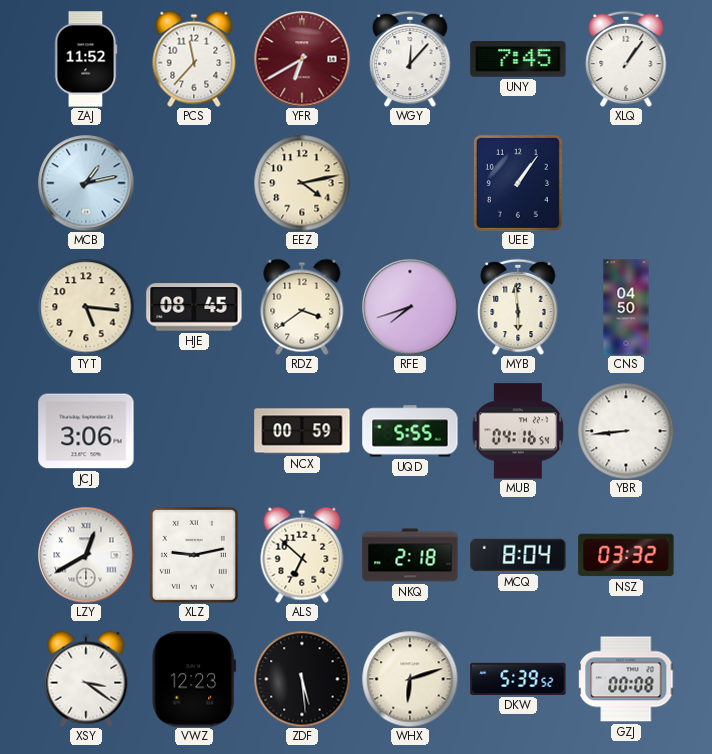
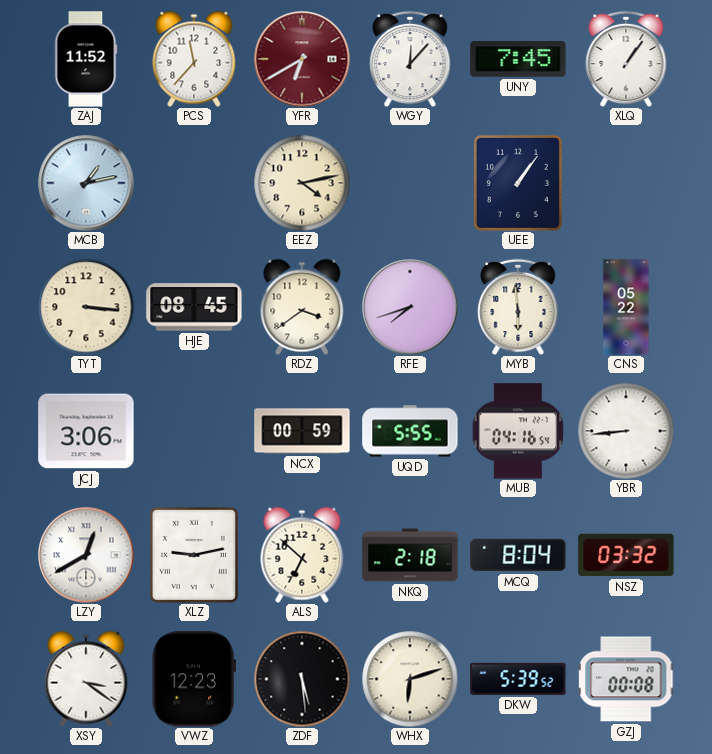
TYT: 5:16 -> 3:16 (86, 307)
CNS: 04:50 -> 05:22 (626, 307)
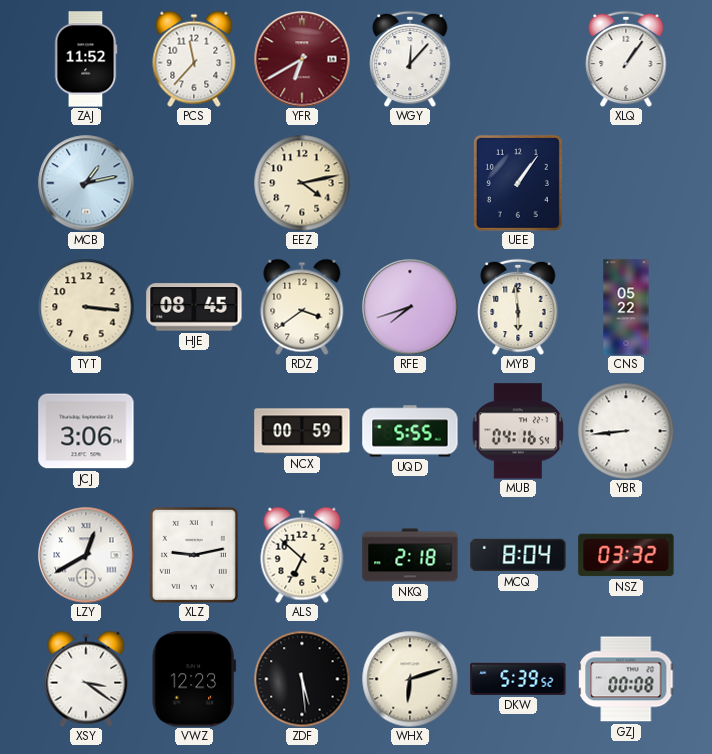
UNY: 7:45 -> none (518, 59)
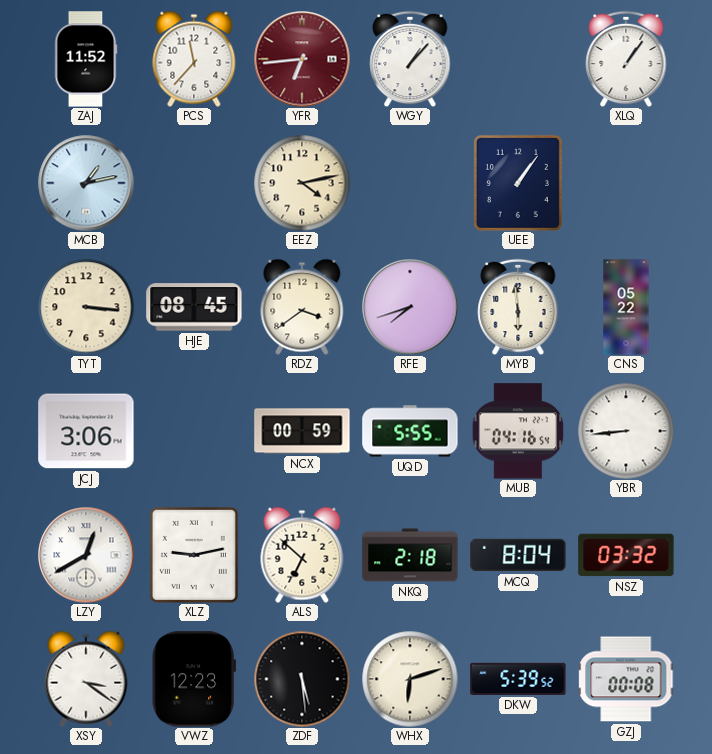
YFR: 6:40 -> 6:44 (302, 59)
WGY: 12:07 -> 1:07 (410, 59)
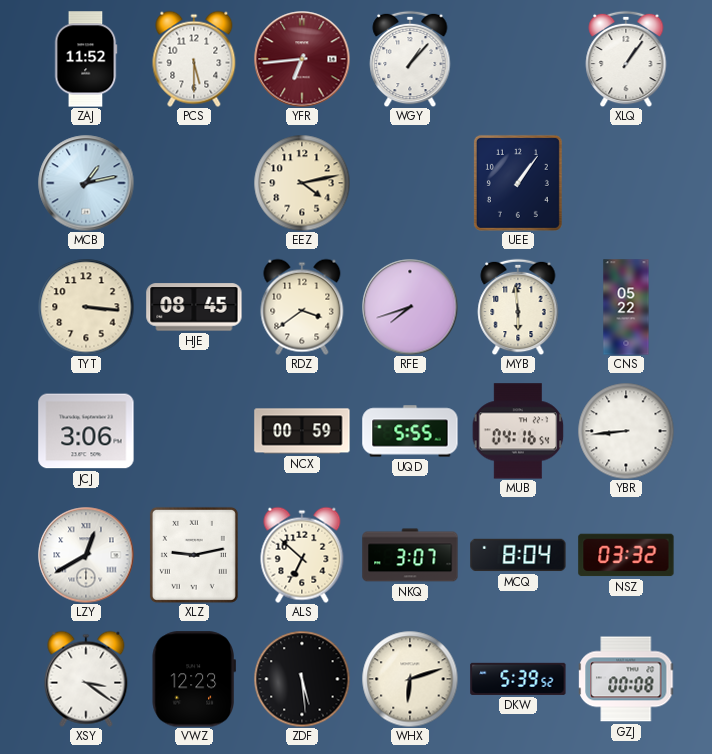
PCS: 11:37 -> 5:30 (194, 59)
NKQ: 2:18 -> 3:07 (410, 555)
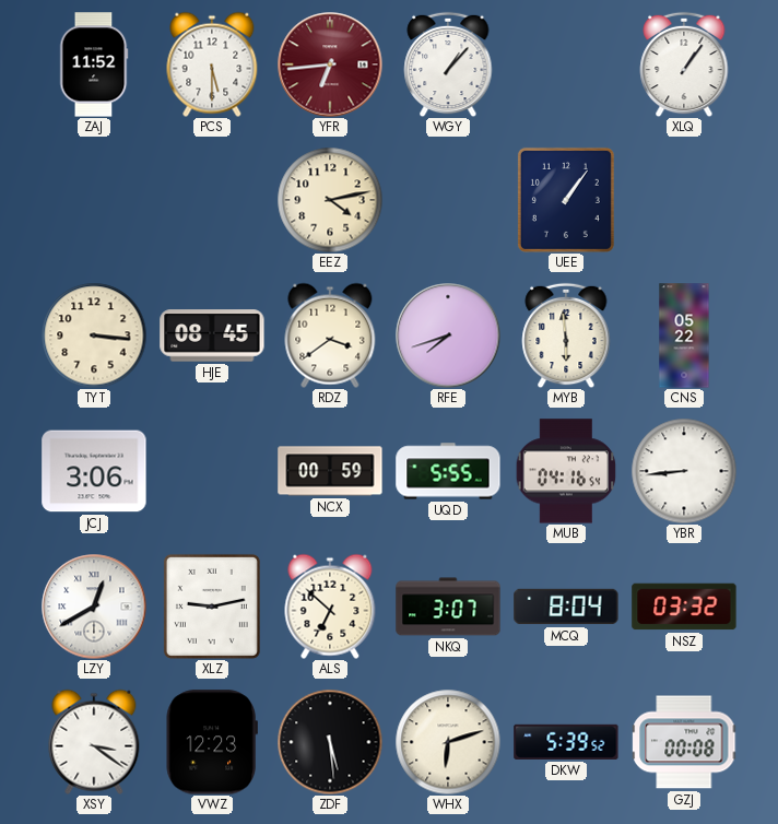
MCB: 1:13 -> none (86, 183)
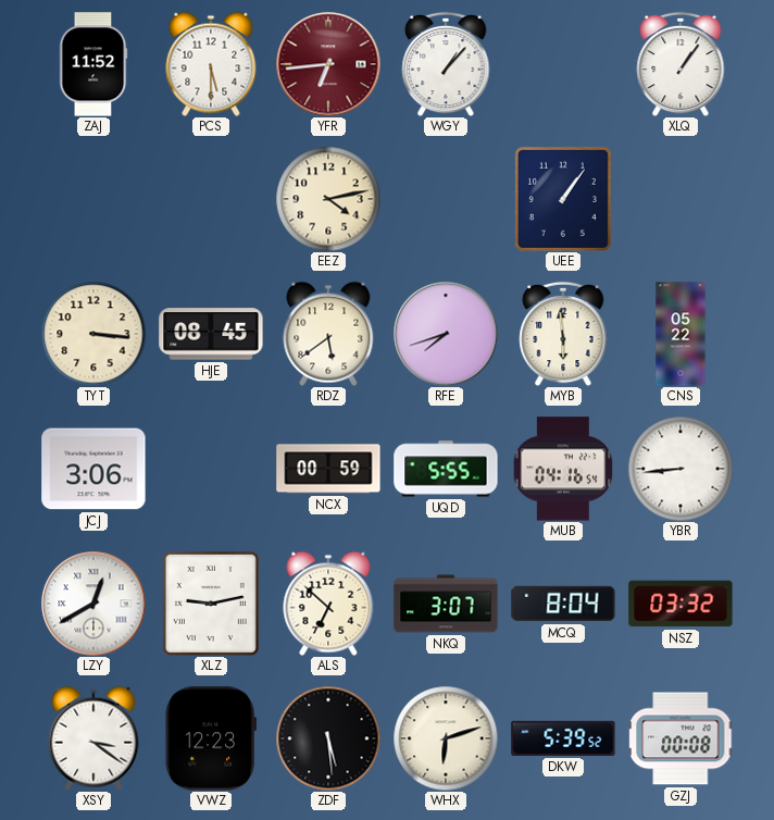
RDZ: 3:39 -> 5:39 (328, 334)
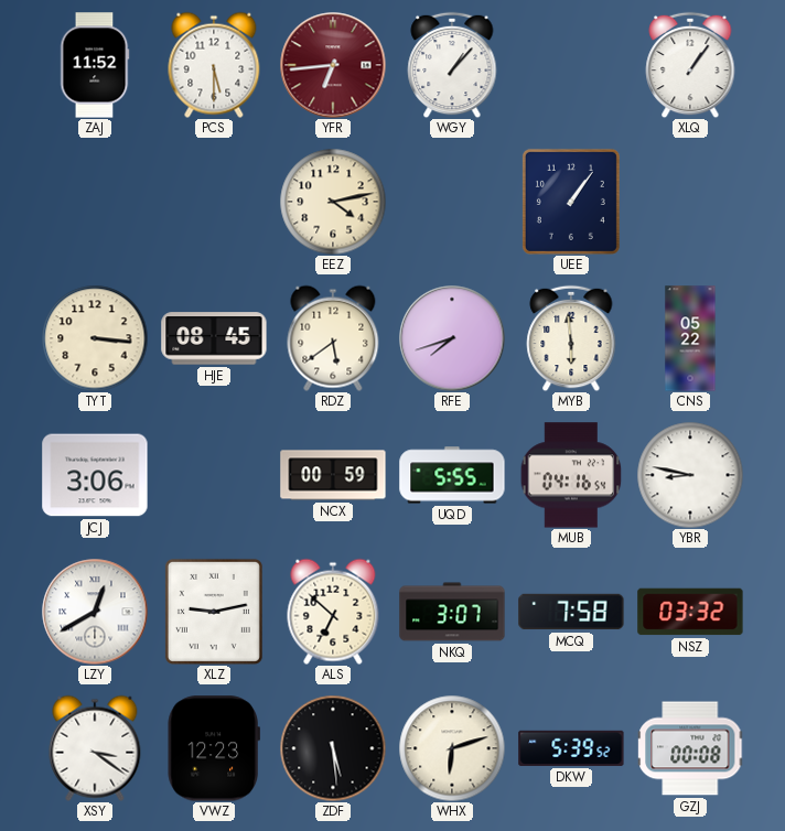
YBR: 8:44 -> 8:47 (690, 475)
MCQ: 8:04 -> 7:58 (571, 612)
